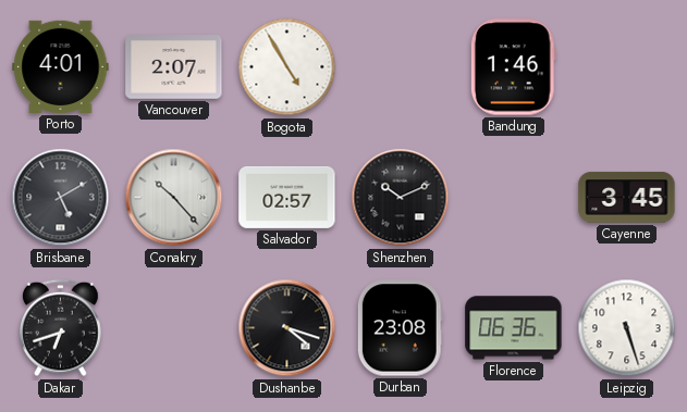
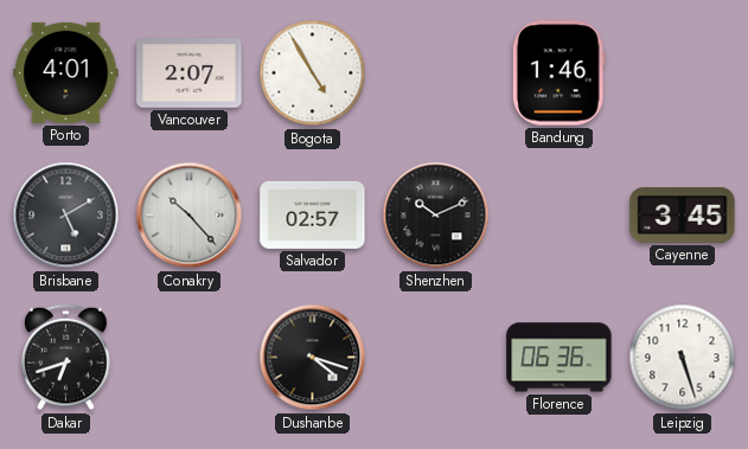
Durban: 23:08 -> none (400, 328)
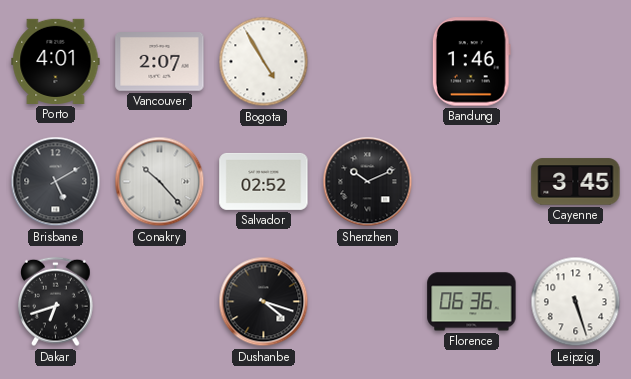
Salvador: 02:57 -> 02:52 (264, 181)
